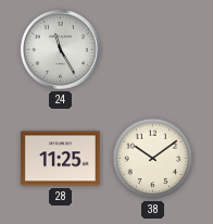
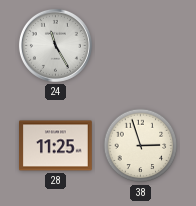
38: 10:09 -> 2:57 (141, 146)
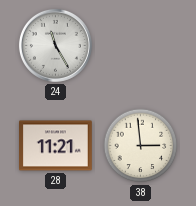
28: 11:25 -> 11:21 (56, 146)
38: 2:57 -> 2:59 (141, 146)
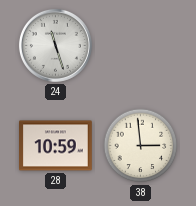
24: 11:25 -> 11:27 (55, 45)
28: 11:21 -> 10:59 (56, 146)
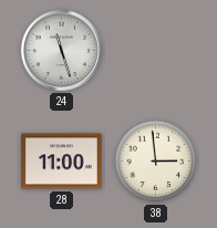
28: 10:59 -> 11:00 (62, 162)
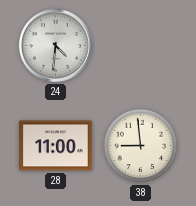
24: 11:27 -> 4:31 (55, 45)
38: 2:59 -> 8:59 (141, 146)
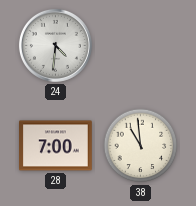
28: 11:00 -> 7:00 (56, 146)
38: 8:59 -> 10:59 (141, 146)
